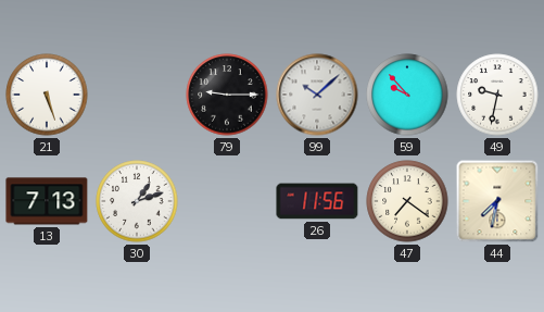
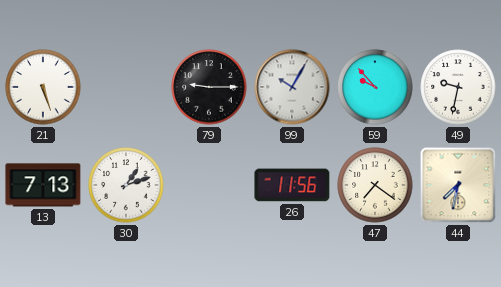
99: 10:08 -> 10:05 (292, 87)
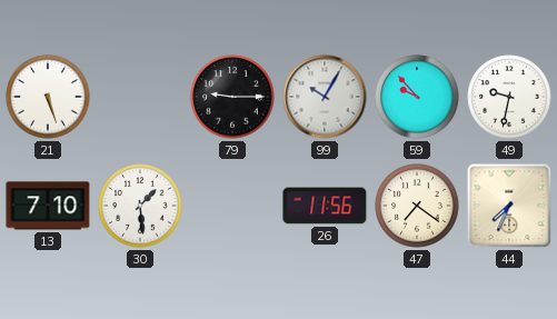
13: 7:13 -> 7:10 (48, 206)
30: 1:12 -> 1:29 (140, 206)
44: 7:32 -> 7:34 (509, 206)
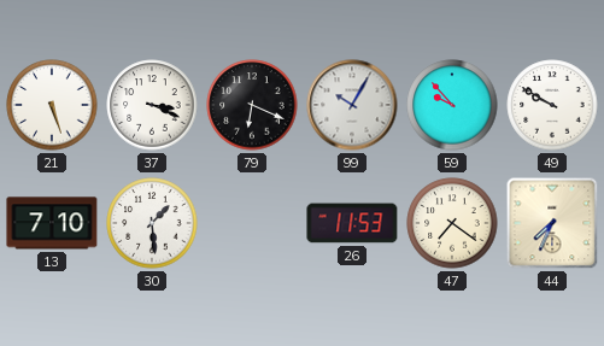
37: none -> 3:19 (152, 105)
79: 9:15 -> 6:19 (252, 105)
49: 9:32 -> 9:50 (552, 105)
26: 11:56 -> 11:53 (352, 223)
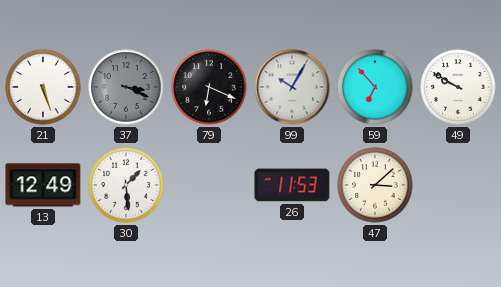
37 dial: white -> grey (126, 87)
59: 9:53 -> 6:53 (375, 87)
13: 7:10 -> 12:49 (43, 185)
47: 7:21 -> 3:08 (375, 185)
44: 7:34 -> none (552, 223)
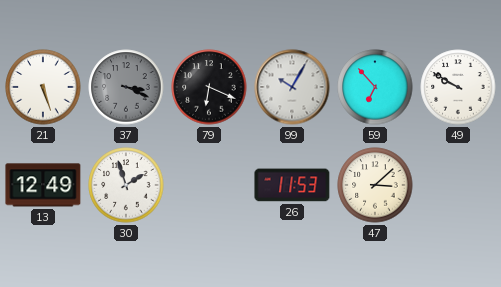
30: 1:29 -> 1:57 (126, 185)
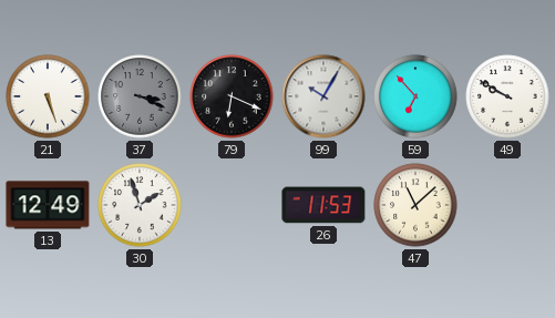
47: 3:08 -> 11:08 (415, 205)
